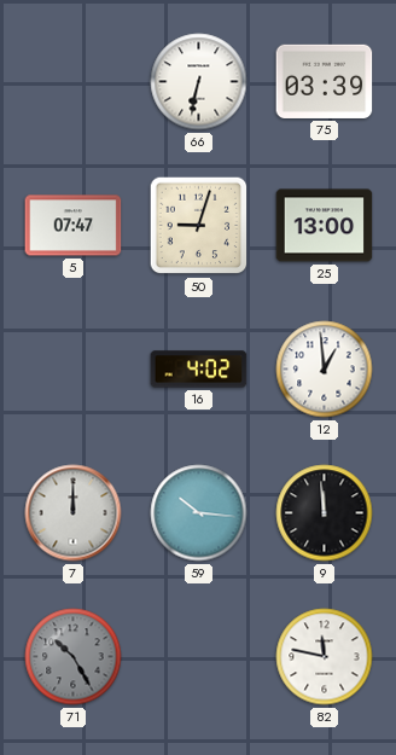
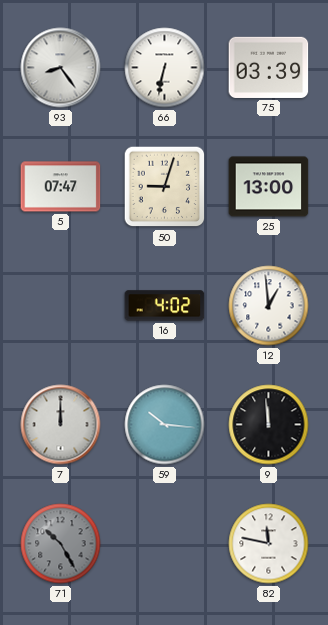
93: none -> 8:24 (61, 68)
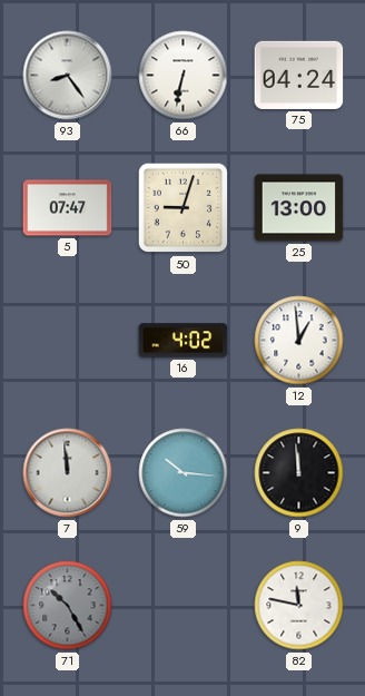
75: 03:39 -> 04:24 (299, 75)
7: 12:00 -> 11:59 (68, 473)
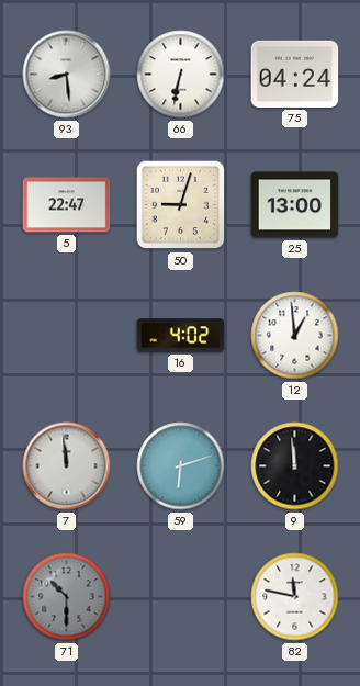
93: 8:24 -> 8:29 (67, 75)
5: 07:47 -> 22:47 (67, 205)
59: 10:16 -> 6:12 (181, 466)
71: 10:25 -> 10:30 (67, 597)
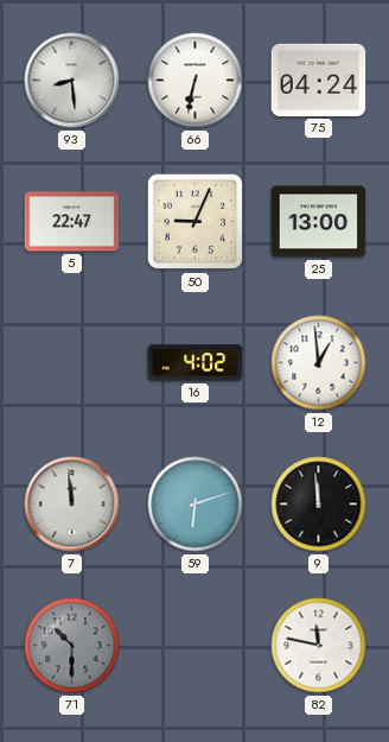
50: 9:03 -> 9:04 (196, 222)
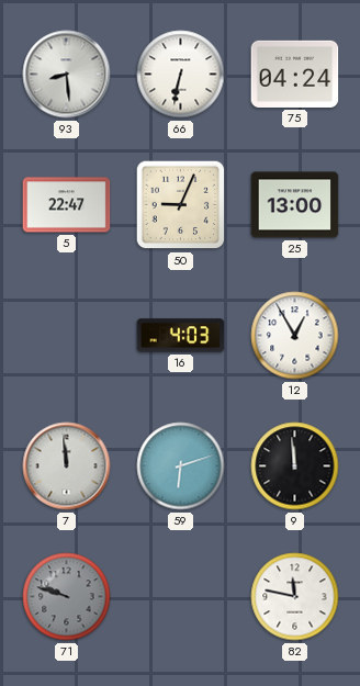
16: 4:02 -> 4:03 (181, 336)
12: 12:59 -> 12:55 (295, 336)
71: 10:30 -> 9:48 (67, 597)
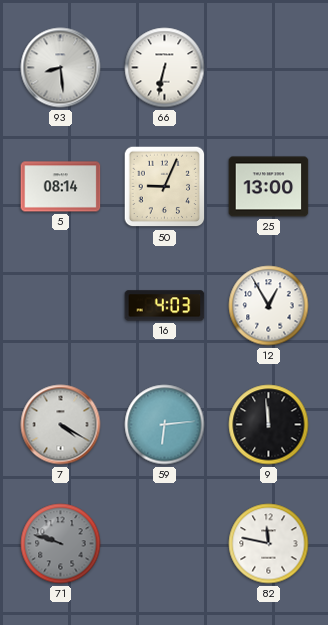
75: 04:24 -> none (295, 74)
5: 22:47 -> 08:14 (61, 187)
7: 11:59 -> 4:20 (61, 425)
59: 6:12 -> 6:14 (165, 425)
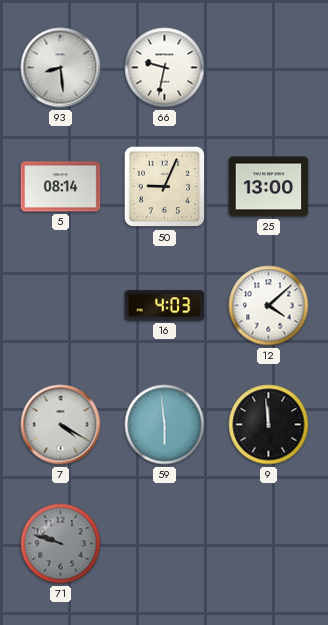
66: 6:32 -> 9:32 (165, 68)
12: 12:55 -> 4:08 (269, 306)
59: 6:14 -> 5:59 (165, 425)
82: 11:47 -> none (269, 544)
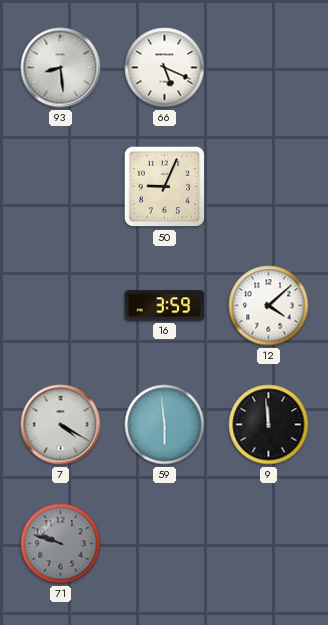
66: 9:32 -> 5:19 (165, 68)
5: 08:14 -> none (61, 187)
25: 13:00 -> none (269, 187)
16: 4:03 -> 3:59 (165, 306)
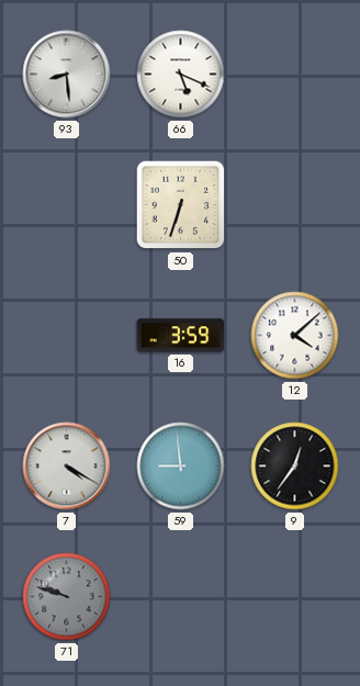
50: 9:04 -> 6:33 (181, 205)
59: 5:59 -> 8:59 (181, 466)
9: 11:59 -> 12:36 (295, 466)
